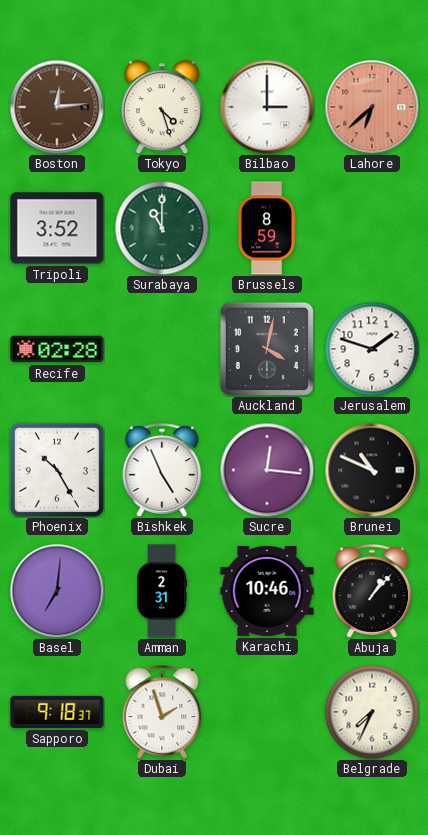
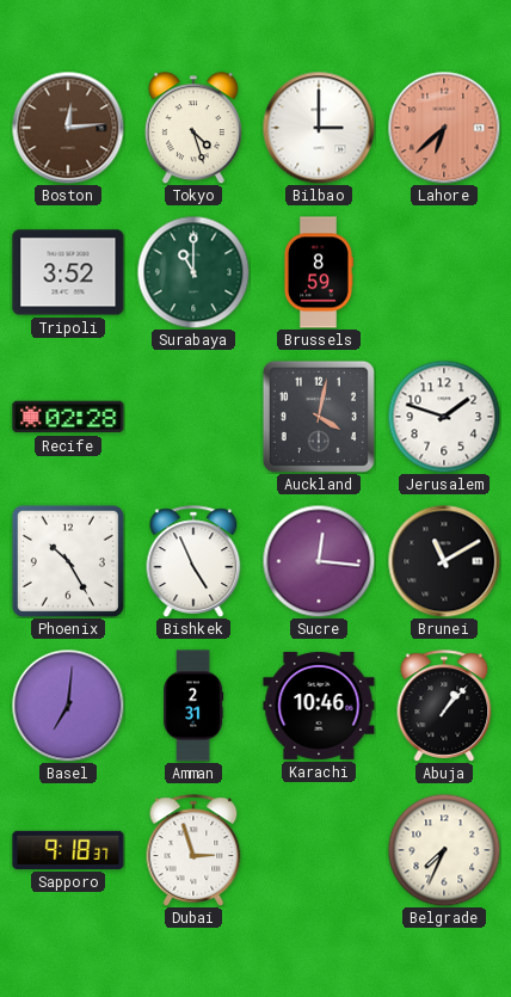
Brunei: 10:49 -> 11:10 (444, 561)
Dubai: 1:57 -> 2:57 (193, 850)
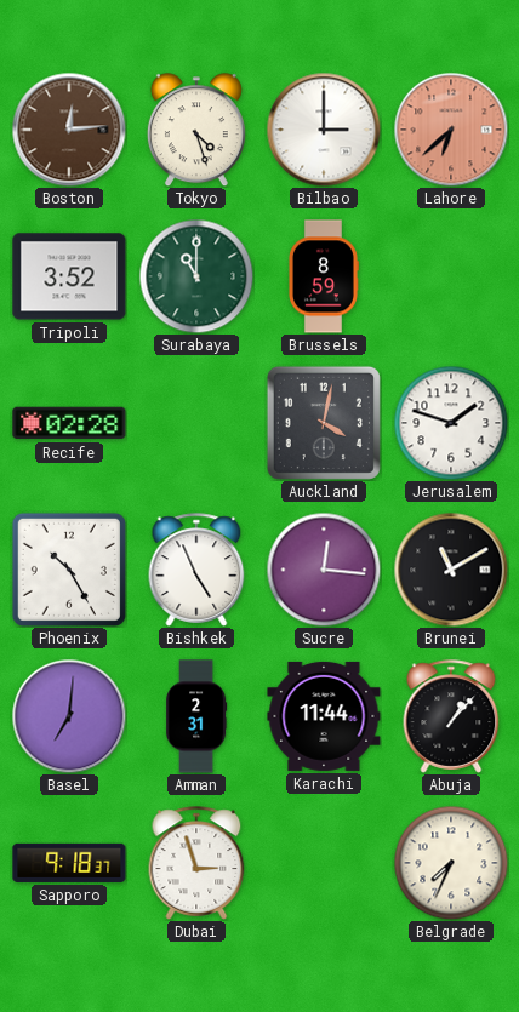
Karachi: 10:46 -> 11:44 (324, 716)
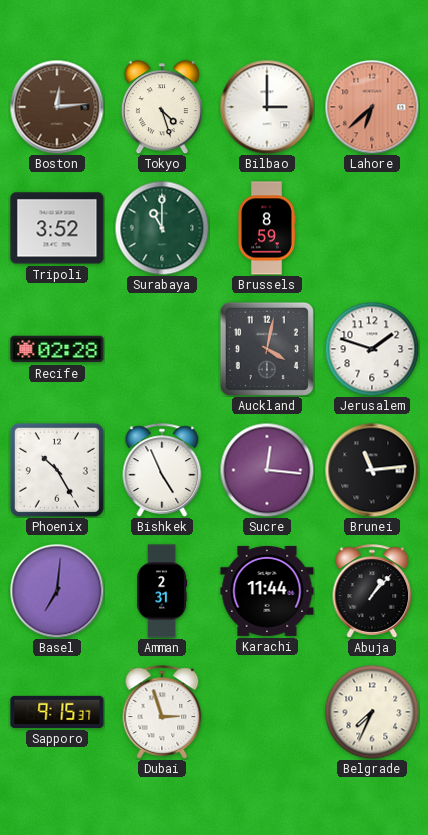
Brunei: 11:10 -> 11:14 (372, 470)
Sapporo: 9:18 -> 9:15 (57, 712)
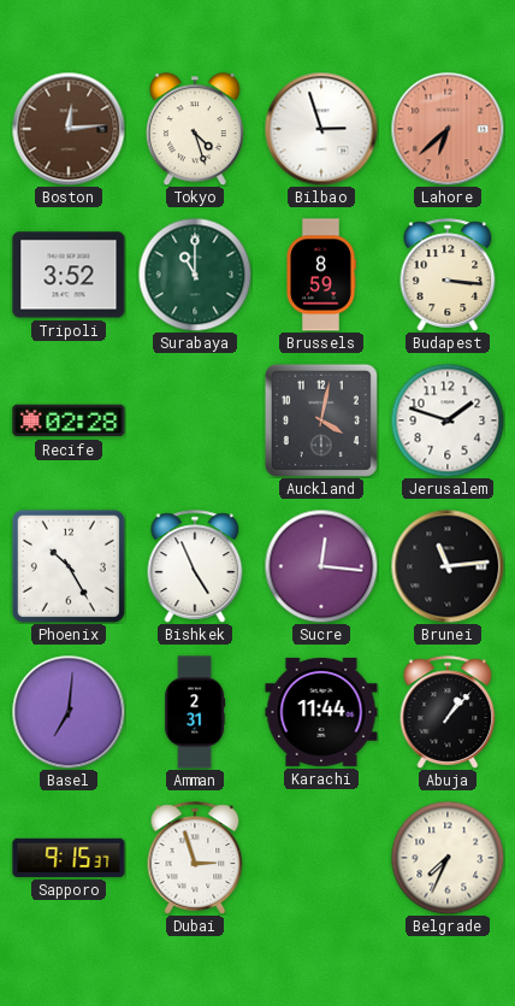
Bilbao: 3:00 -> 2:57 (321, 129)
Budapest: none -> 3:16 (448, 275)
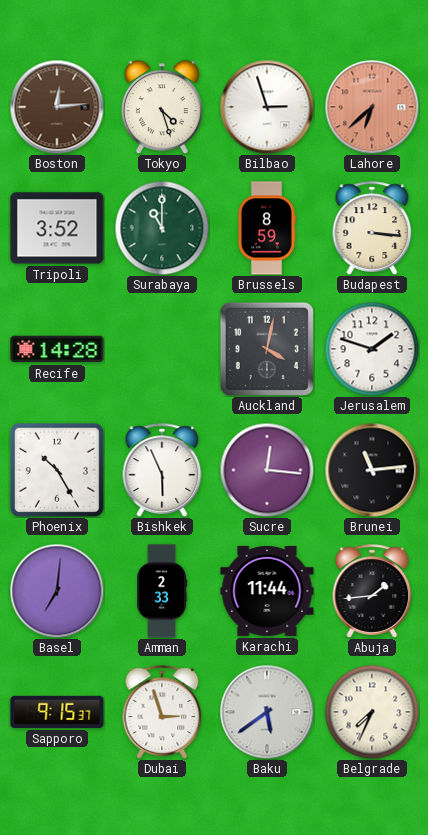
Recife: 02:28 -> 14:28 (57, 349)
Bishkek: 4:56 -> 5:56 (162, 470)
Amman: 2:31 -> 2:33 (163, 591)
Abuja: 1:07 -> 1:44 (372, 591)
Baku: none -> 5:39 (267, 712)
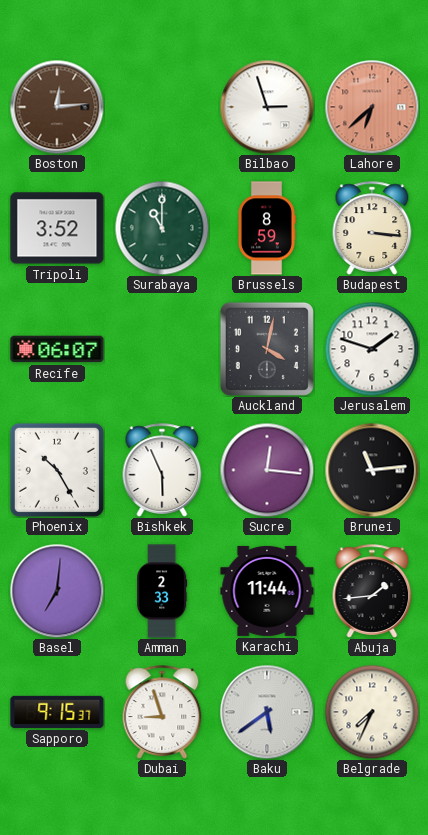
Tokyo: 4:27 -> none (162, 107)
Recife: 14:28 -> 06:07 (57, 349)
Dubai: 2:57 -> 8:57 (162, 712)
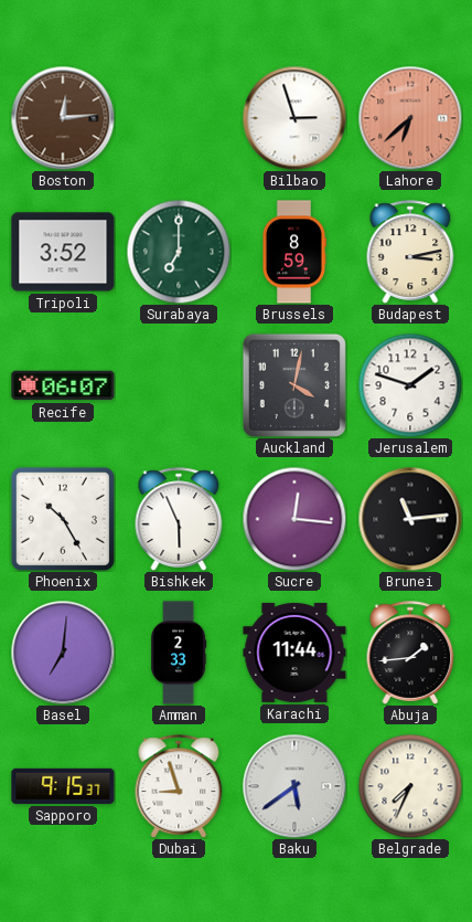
Surabaya: 11:00 -> 7:00 (179, 252)
Budapest: 3:16 -> 3:13 (410, 252)
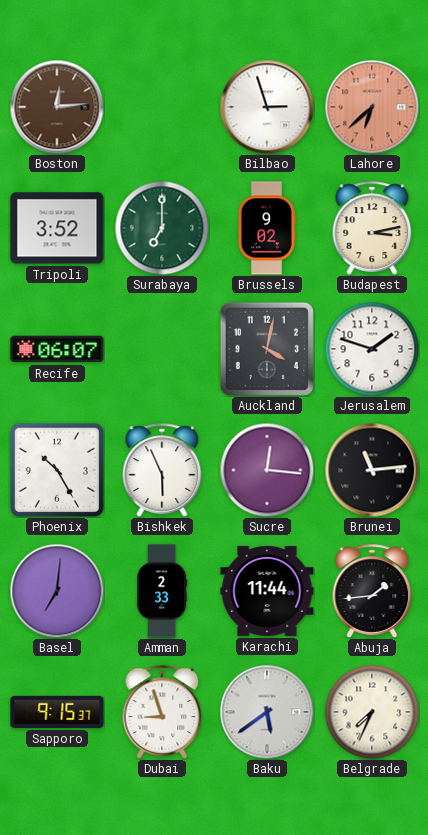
Brussels: 8:59 -> 9:02 (266, 228)
